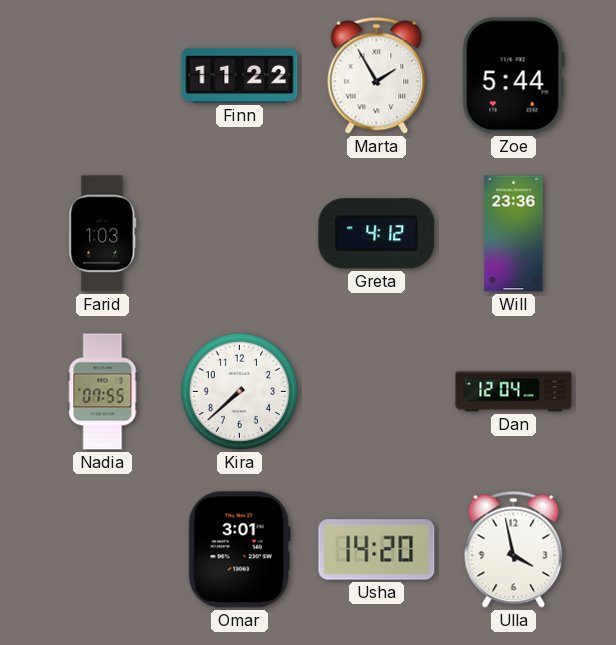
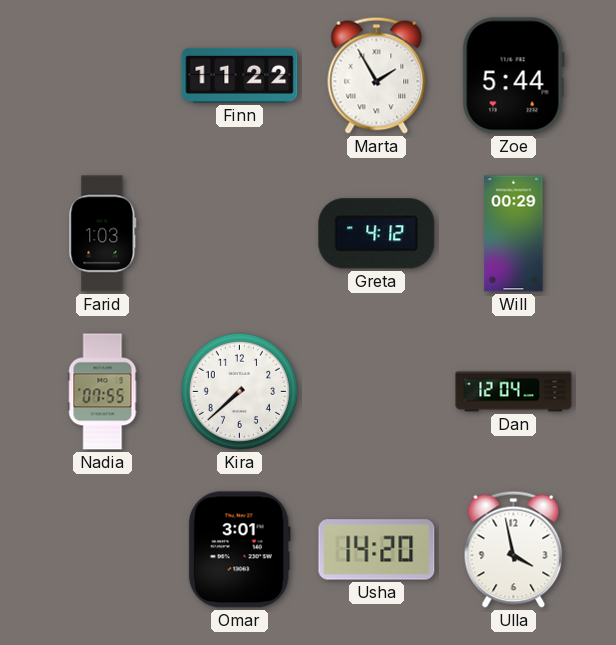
Will: 23:36 -> 00:29 (514, 234)
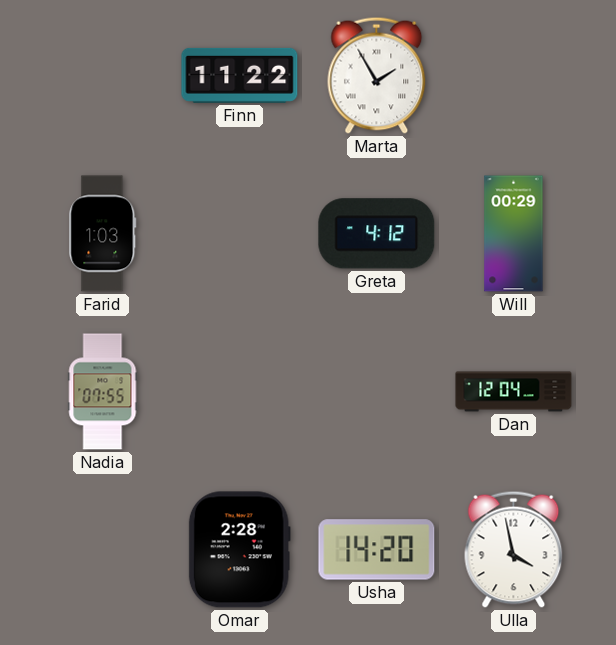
Zoe: 5:44 -> none (513, 76)
Kira: 7:38 -> none (239, 391)
Omar: 3:01 -> 2:28 (239, 550)
